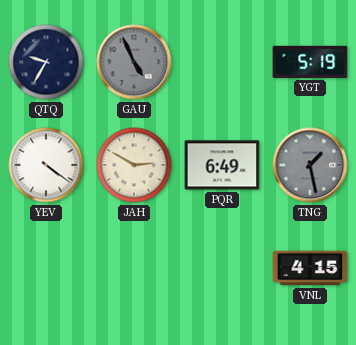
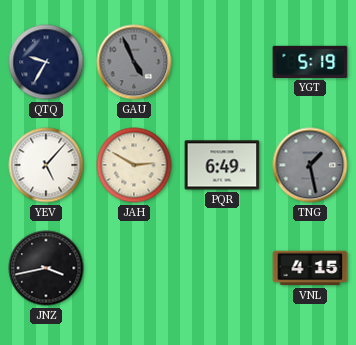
YEV: 4:21 -> 5:07 (46, 165)
JNZ: none -> 3:43 (46, 268)
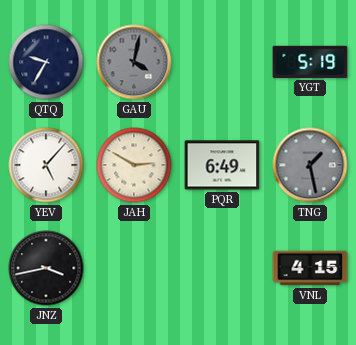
GAU: 4:56 -> 4:02 (134, 62)
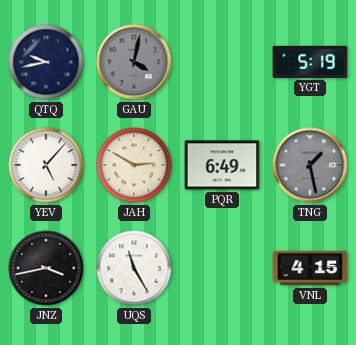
QTQ: 9:35 -> 9:43 (46, 62)
UQS: none -> 11:25 (134, 268)
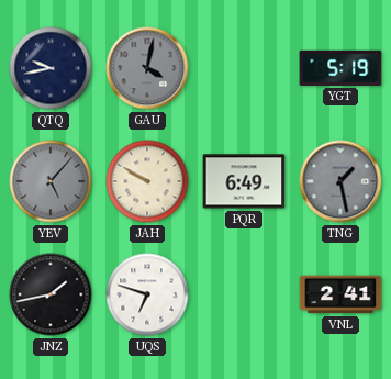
YEV dial: white -> grey (51, 181)
JAH: 2:50 -> 9:50 (147, 181)
JNZ: 3:43 -> 1:43 (51, 294)
UQS: 11:25 -> 6:48 (147, 294)
VNL: 4:15 -> 2:41 (340, 294)
